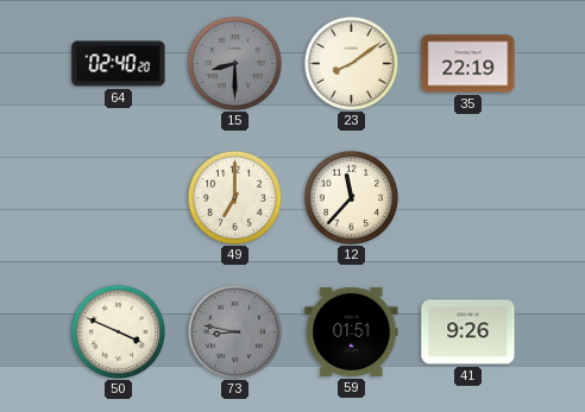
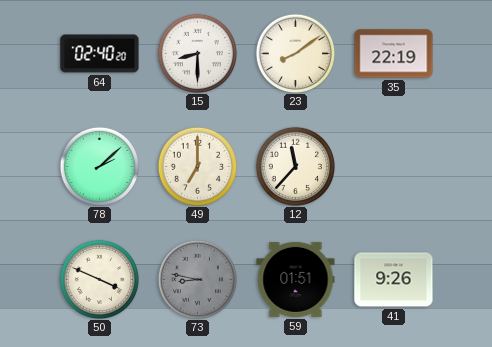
15 dial: grey -> white (197, 53)
78: none -> 2:08 (99, 166)
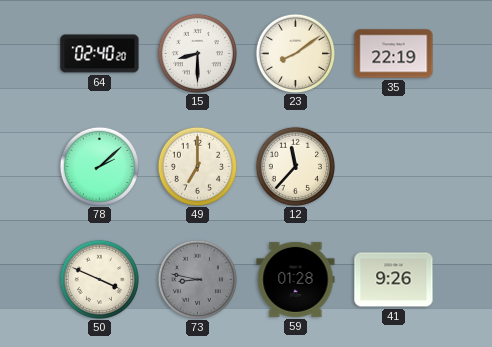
59: 01:51 -> 01:28 (296, 279)
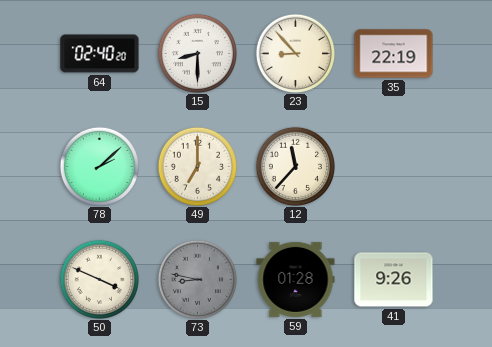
23: 8:09 -> 8:53 (295, 53)
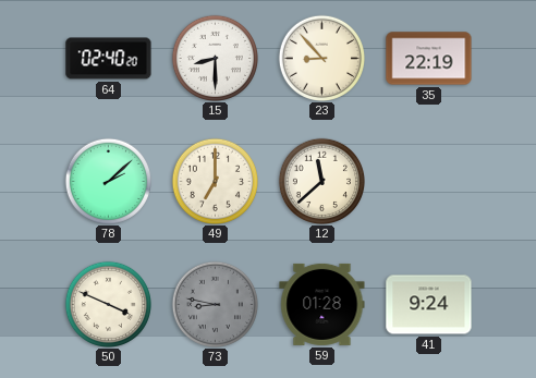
12: 11:37 -> 11:38 (321, 181)
41: 9:26 -> 9:24 (429, 305)
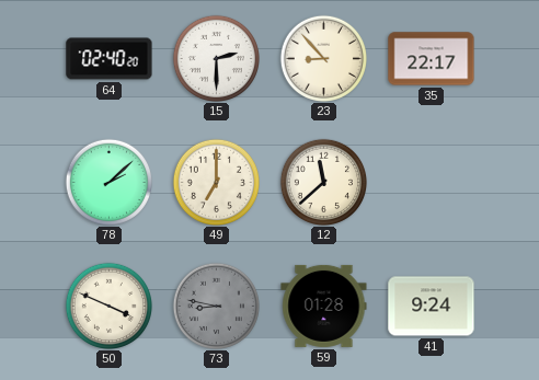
15: 8:30 -> 2:30 (216, 58)
35: 22:19 -> 22:17 (432, 59)
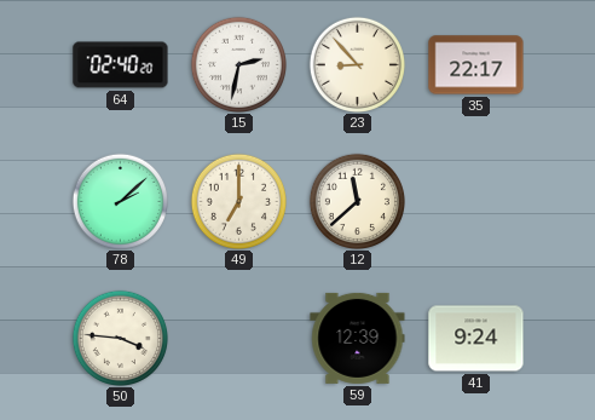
15: 2:30 -> 2:32 (238, 64)
50: 3:49 -> 3:46 (120, 338)
73: 8:47 -> none (216, 306)
59: 01:28 -> 12:39 (358, 338)
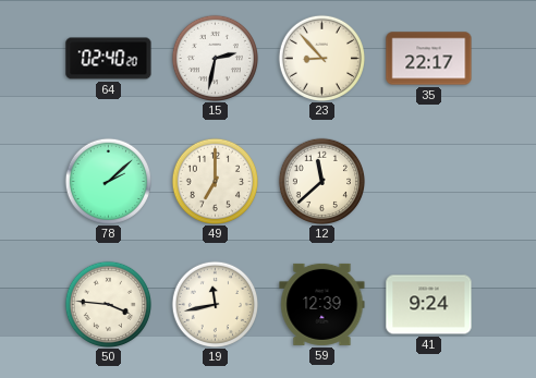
19: none -> 11:43 (215, 304)
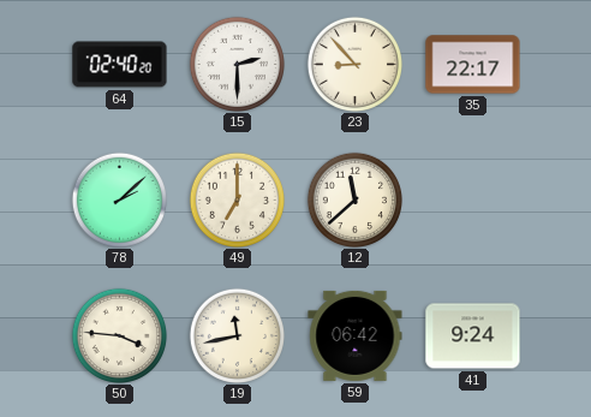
15: 2:32 -> 2:30 (237, 64)
59: 12:39 -> 06:42 (356, 335)
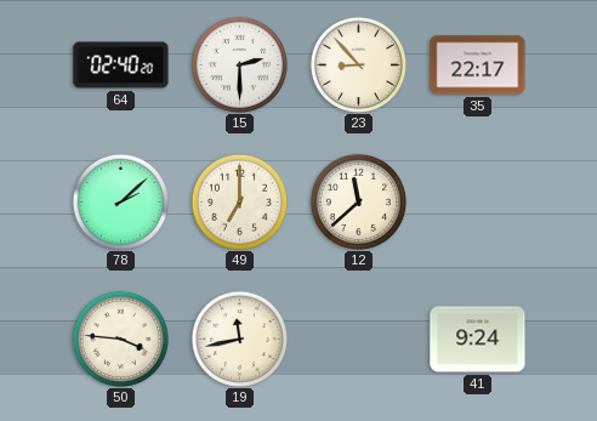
59: 06:42 -> none (356, 335)
